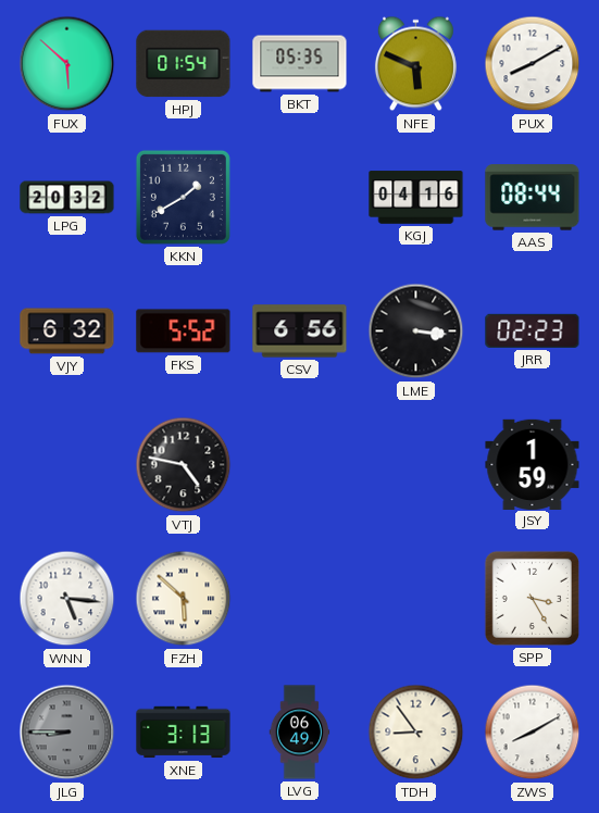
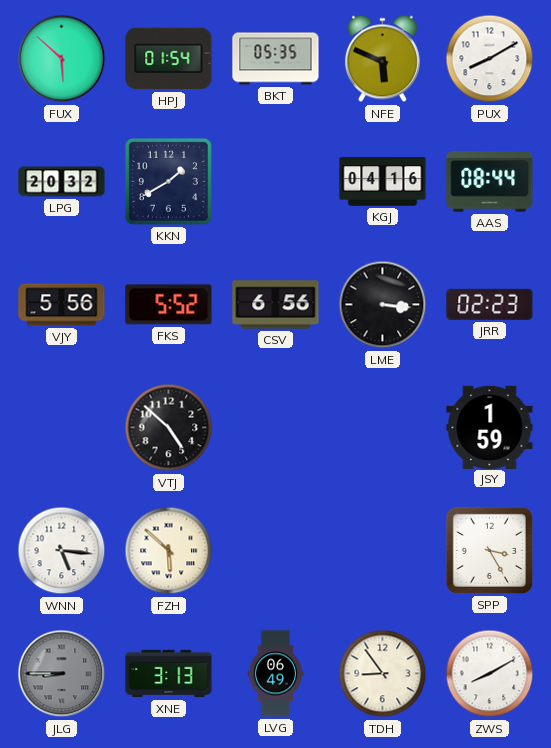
VJY: 6:32 -> 5:56 (62, 305)
VTJ: 4:47 -> 4:52 (169, 428)
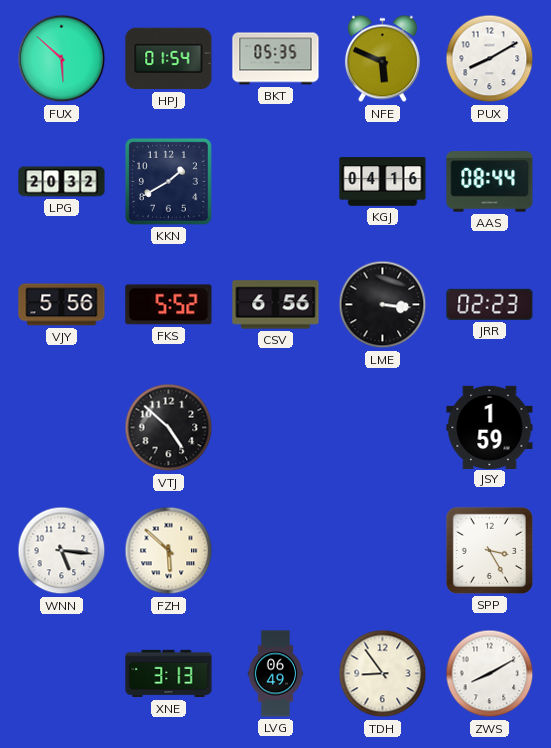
JLG: 8:45 -> none (62, 674)
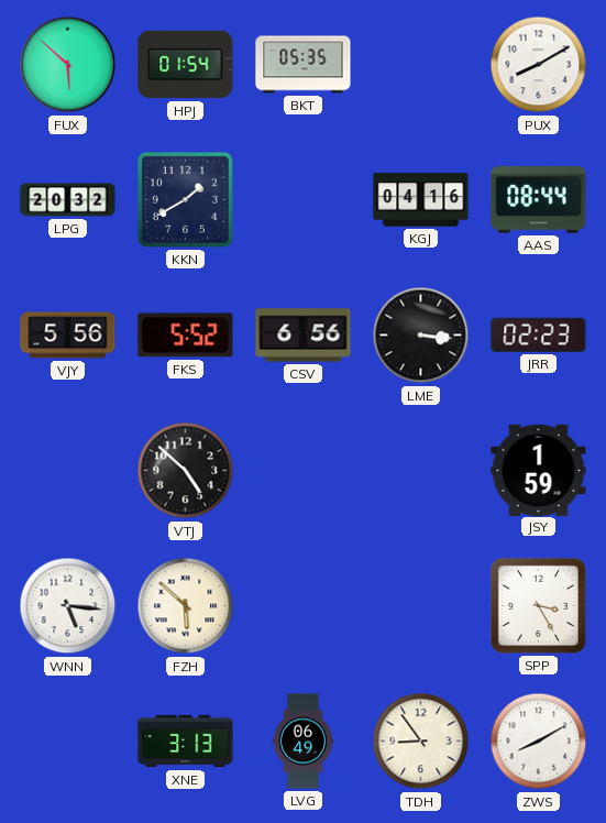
NFE: 5:49 -> none (382, 59)
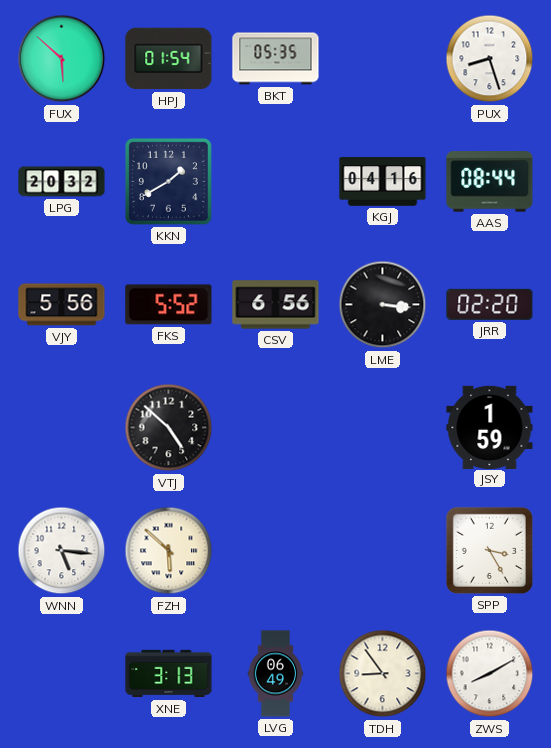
PUX: 8:10 -> 8:27 (490, 59)
JRR: 02:23 -> 02:20 (490, 304)
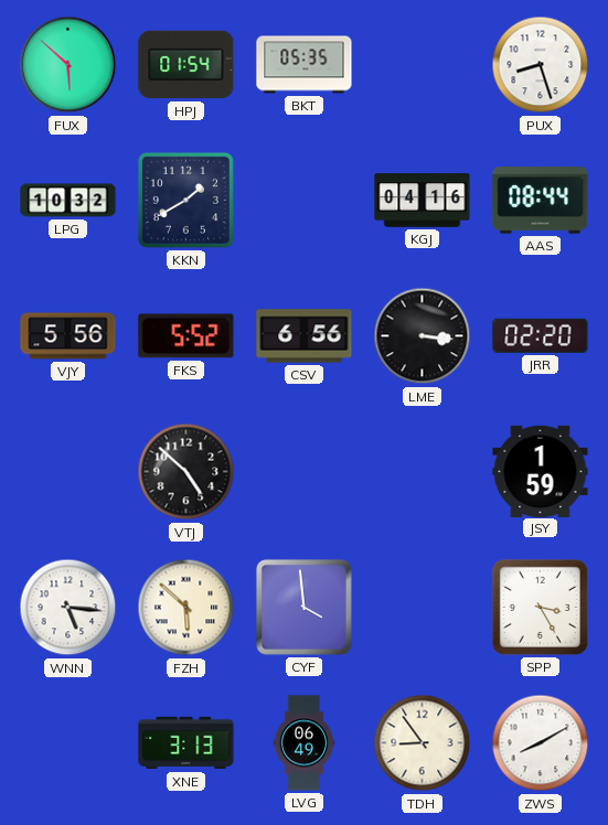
LPG: 20:32 -> 10:32 (68, 201)
CYF: none -> 3:59 (303, 607)
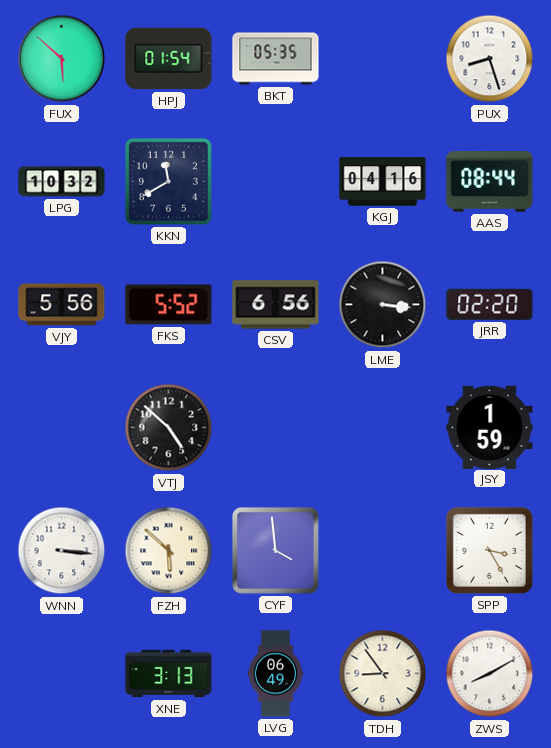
KKN: 1:40 -> 11:40 (168, 181)
WNN: 5:16 -> 3:16 (62, 551)
